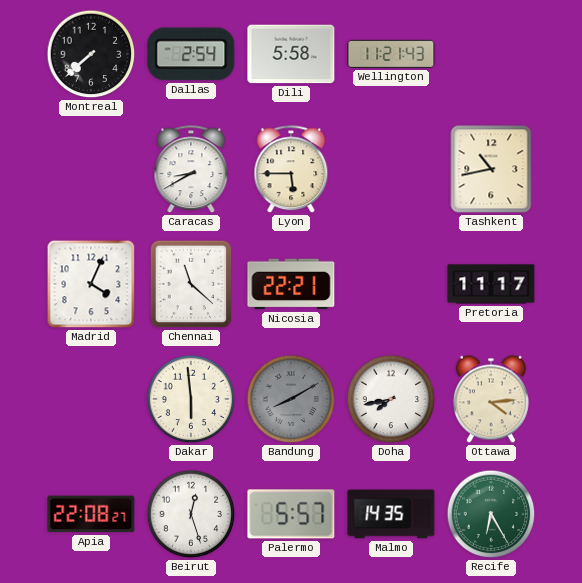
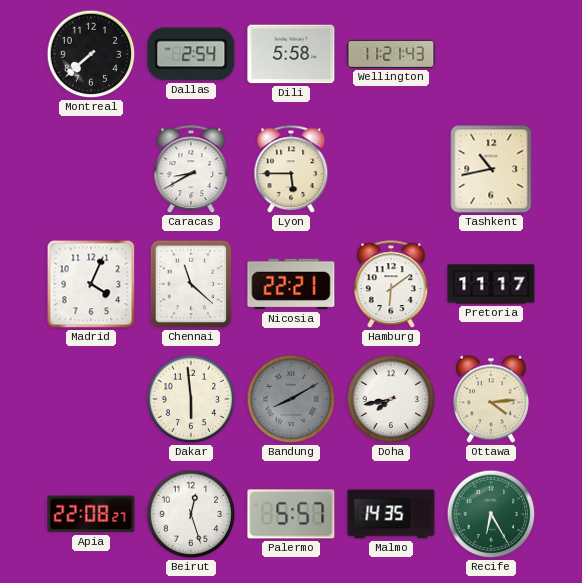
Hamburg: none -> 6:09 (391, 285)
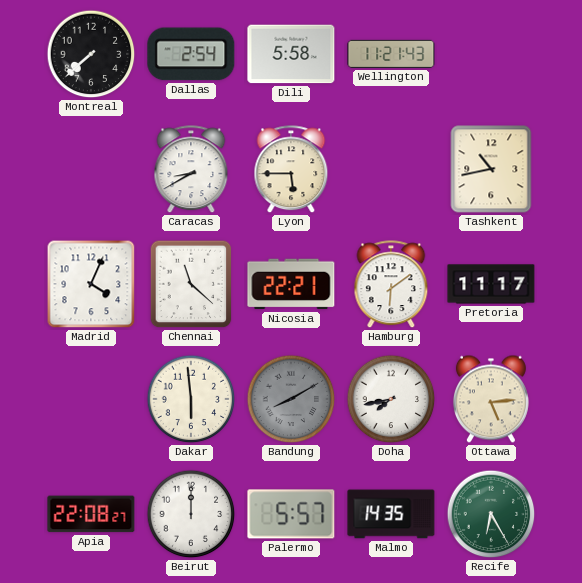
Ottawa: 4:14 -> 5:14 (491, 399)
Beirut: 12:27 -> 12:00 (191, 514)
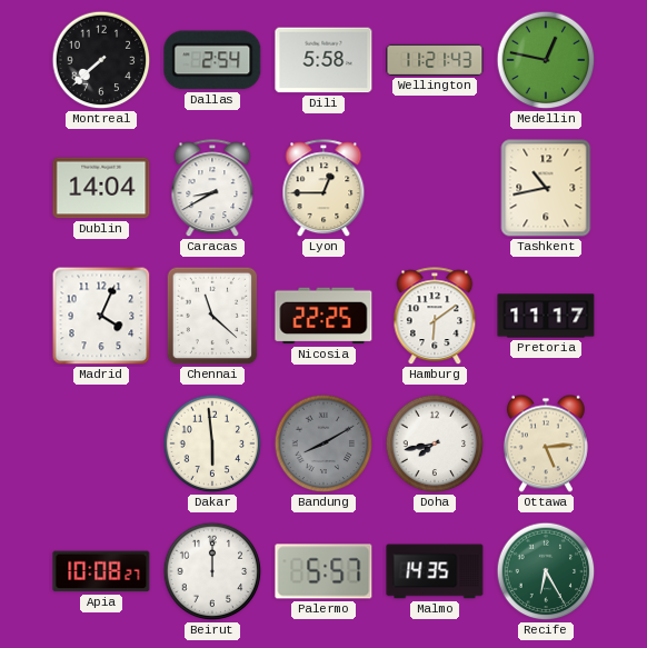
Medellin: none -> 12:47 (546, 60)
Dublin: none -> 14:04 (101, 188)
Lyon: 5:45 -> 12:45 (323, 189)
Nicosia: 22:21 -> 22:25 (323, 316)
Apia: 22:08 -> 10:08 (101, 571)
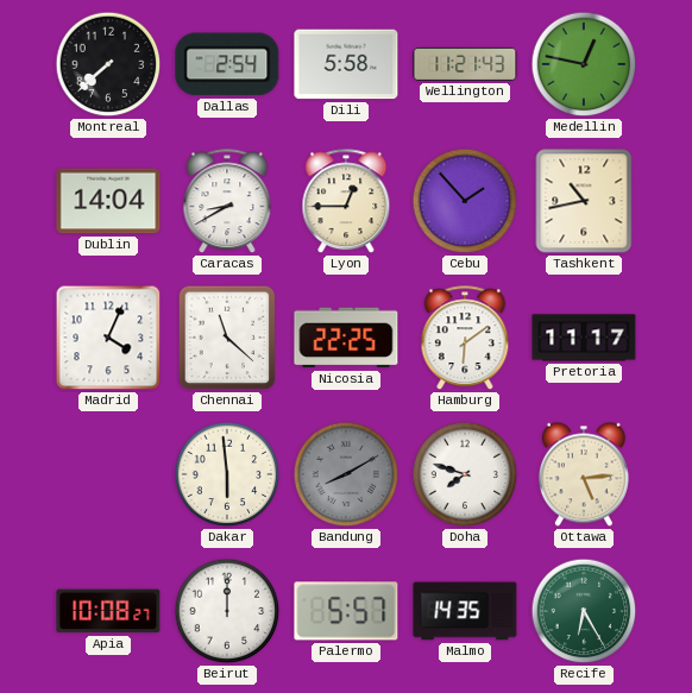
Cebu: none -> 1:53 (465, 201)
Doha: 7:43 -> 7:48 (465, 474)
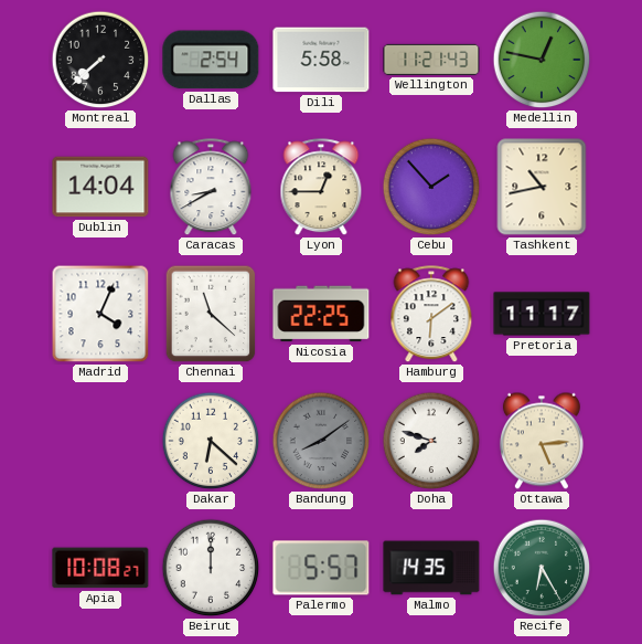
Dakar: 5:59 -> 6:22 (211, 441)
Bandung: 8:10 -> 8:09 (321, 441)
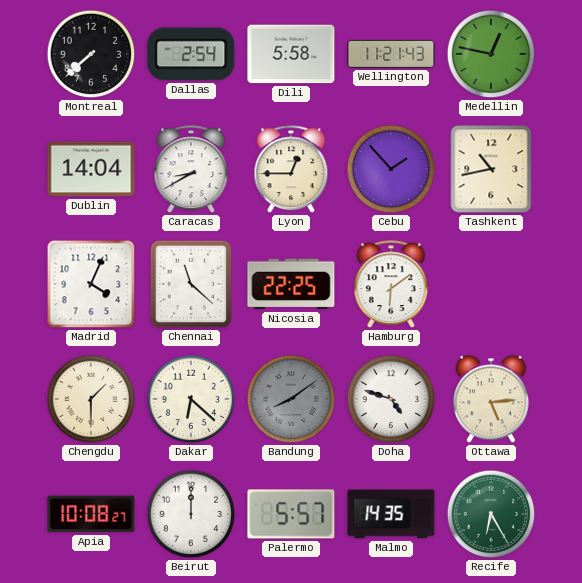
Pretoria: 11:17 -> none (542, 314)
Chengdu: none -> 1:30 (91, 399)
Doha: 7:48 -> 4:48 (391, 399)
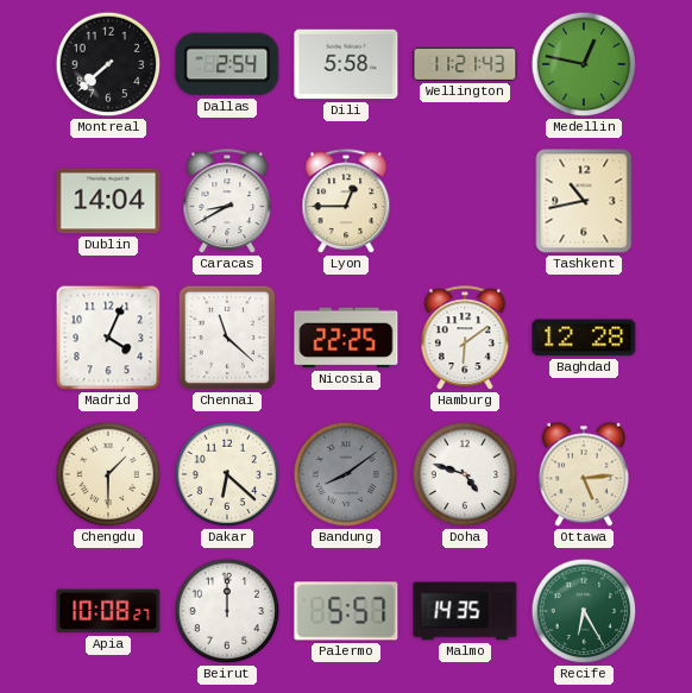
Cebu: 1:53 -> none (391, 169)
Baghdad: none -> 12:28 (584, 338)
